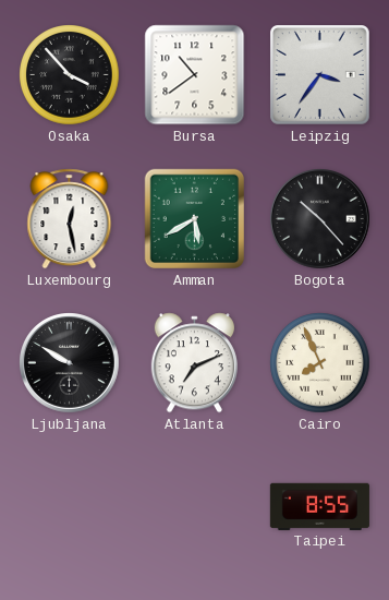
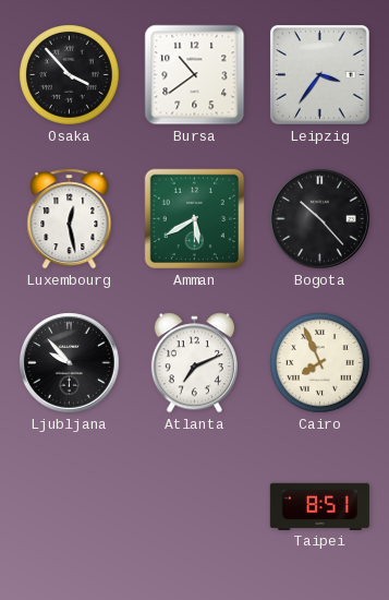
Ljubljana: 9:50 -> 9:53 (70, 363)
Taipei: 8:55 -> 8:51 (319, 506)
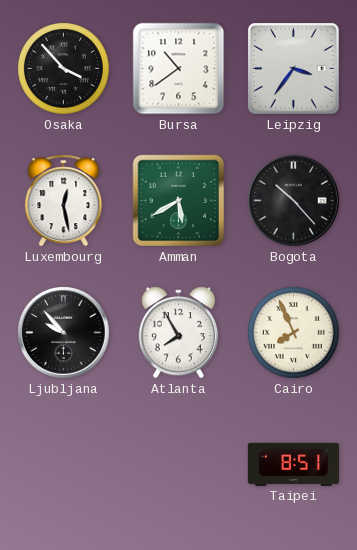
Atlanta: 7:11 -> 7:55 (178, 333)
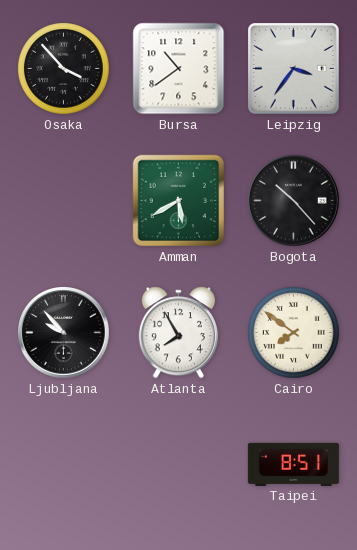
Luxembourg: 12:28 -> none (64, 201)
Cairo: 7:56 -> 7:51 (294, 333)
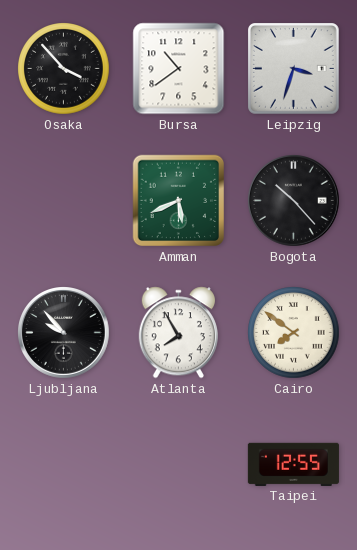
Leipzig: 3:36 -> 3:33 (294, 69)
Amman: 5:40 -> 5:41 (179, 201)
Taipei: 8:51 -> 12:55 (293, 464)
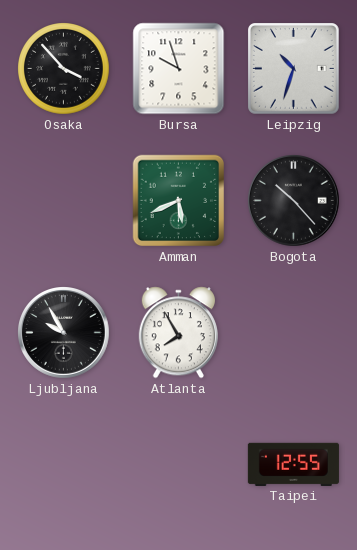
Bursa: 10:39 -> 9:57 (179, 69)
Leipzig: 3:33 -> 10:33 (294, 69)
Ljubljana: 9:53 -> 9:55 (64, 333)
Cairo: 7:51 -> none (294, 333)
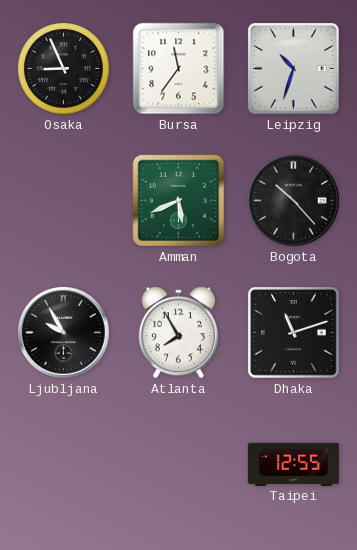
Osaka: 3:53 -> 8:56 (64, 69)
Bursa: 9:57 -> 11:36 (179, 69)
Dhaka: none -> 11:12 (294, 333)
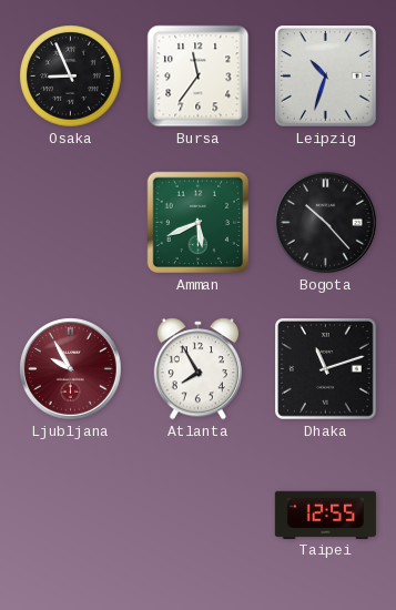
Ljubljana dial: black -> burgundy (71, 369)
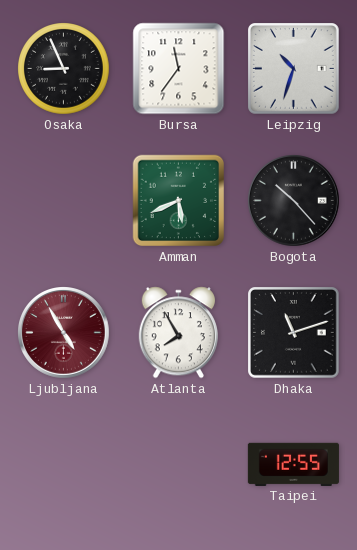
Ljubljana: 9:55 -> 4:55 (64, 333)
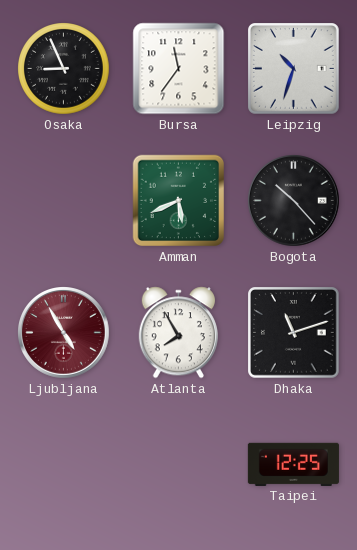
Taipei: 12:55 -> 12:25 (293, 464)
